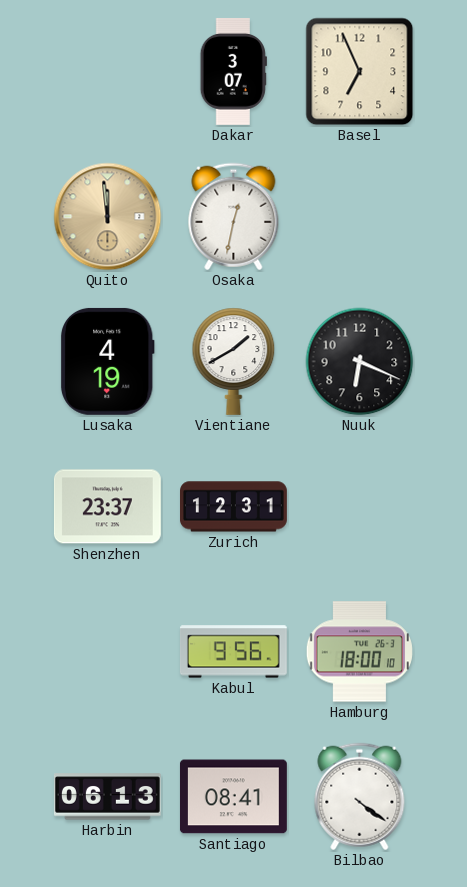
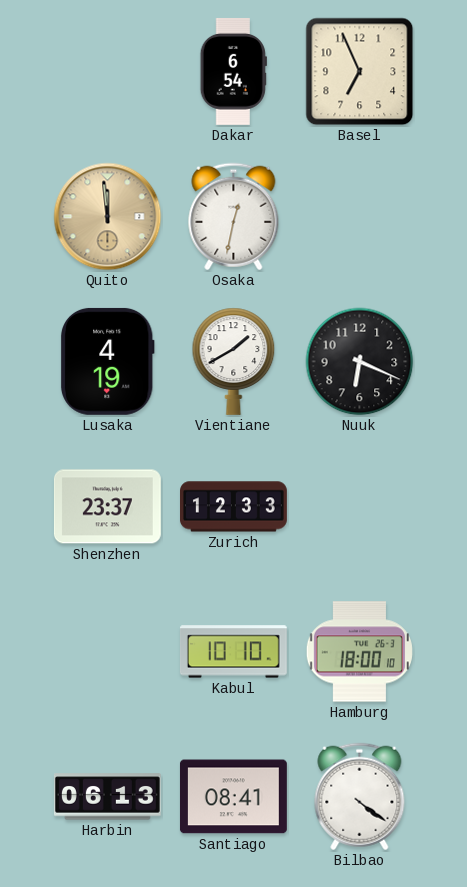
Dakar: 3:07 -> 6:54 (233, 71)
Zurich: 12:31 -> 12:33 (234, 507)
Kabul: 9:56 -> 10:10 (233, 652)
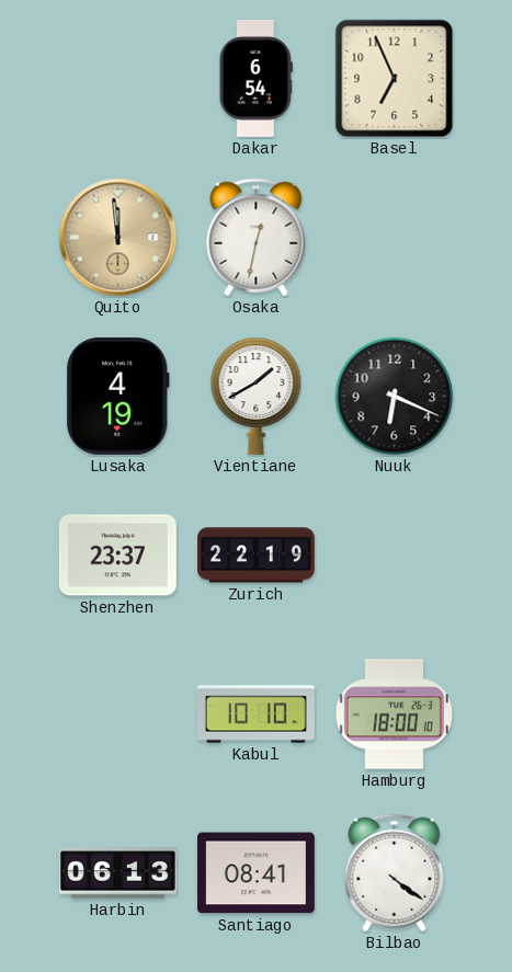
Zurich: 12:33 -> 22:19 (257, 556)
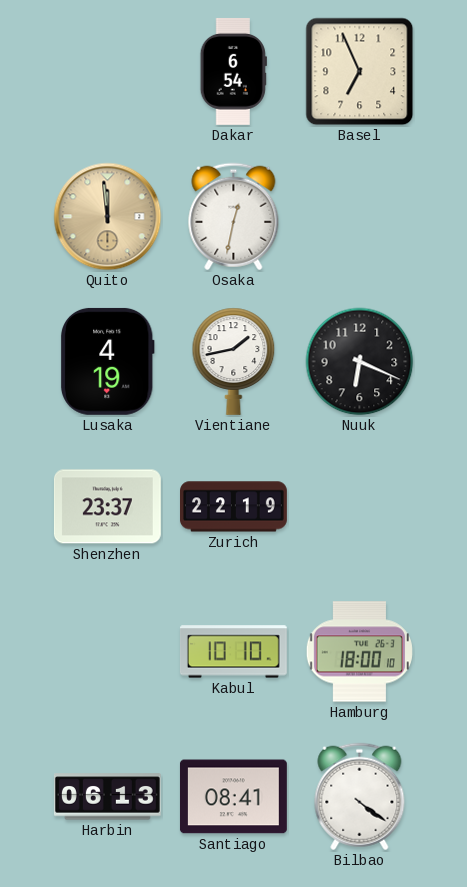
Vientiane: 1:40 -> 1:43 (234, 361)
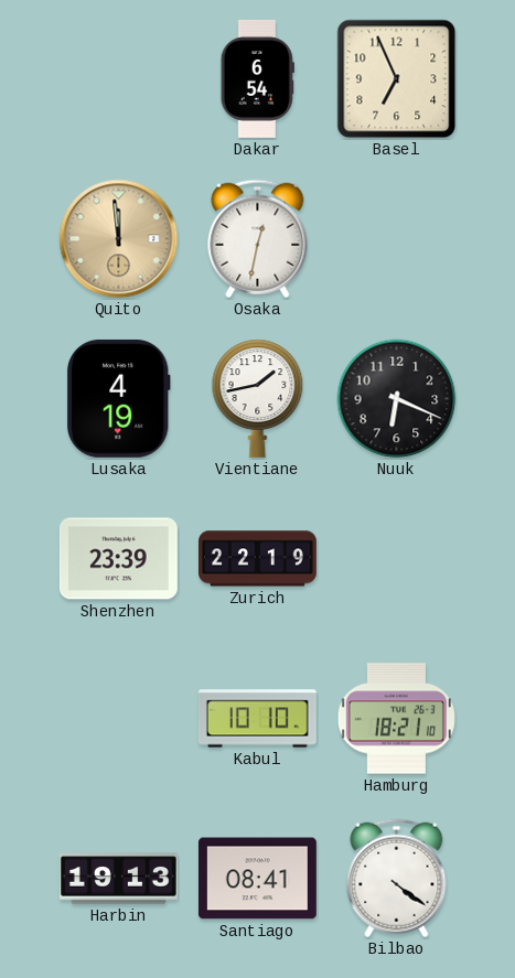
Shenzhen: 23:37 -> 23:39 (118, 559)
Hamburg: 18:00 -> 18:21 (396, 719)
Harbin: 06:13 -> 19:13 (118, 879)
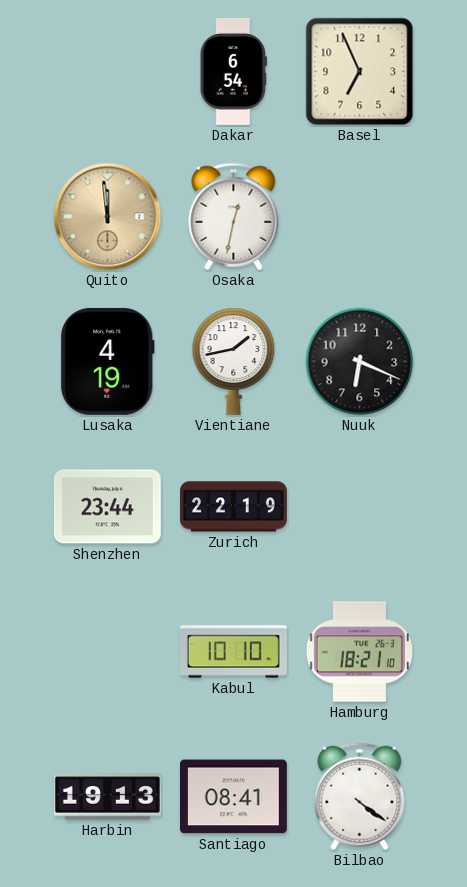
Shenzhen: 23:39 -> 23:44 (107, 507)
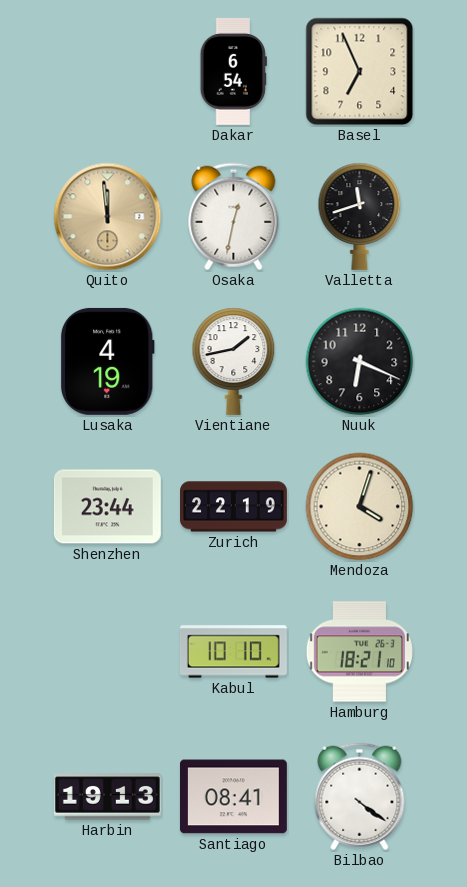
Valletta: none -> 11:42 (360, 216)
Mendoza: none -> 4:03 (360, 507)
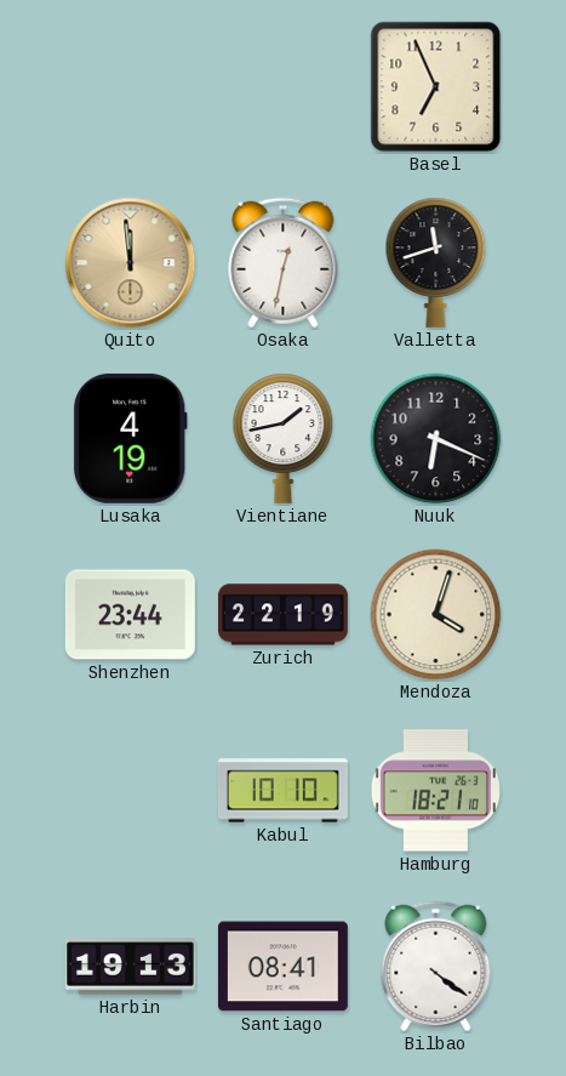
Dakar: 6:54 -> none (233, 71)
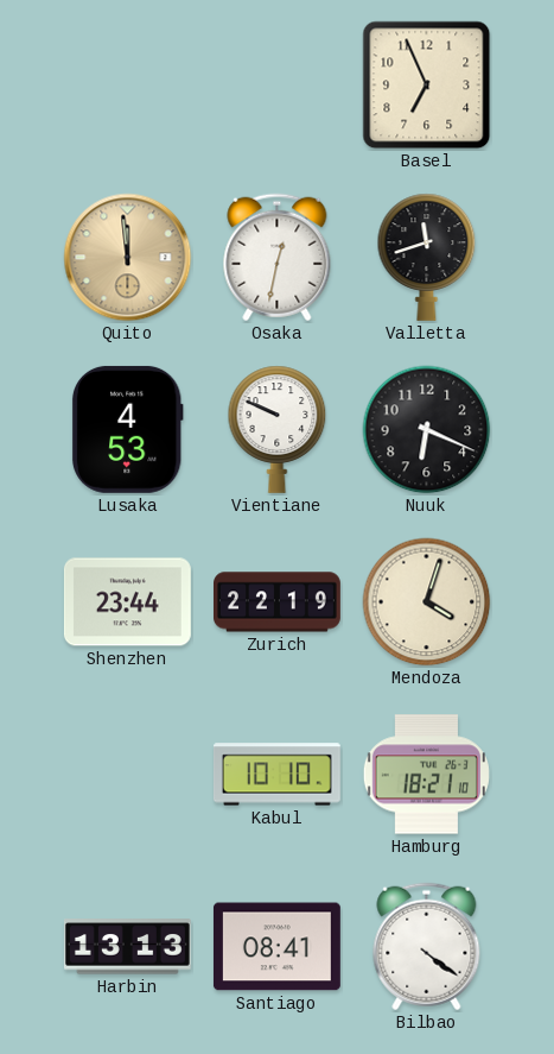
Lusaka: 4:19 -> 4:53 (127, 429)
Vientiane: 1:43 -> 9:49 (278, 429)
Harbin: 19:13 -> 13:13 (127, 947)
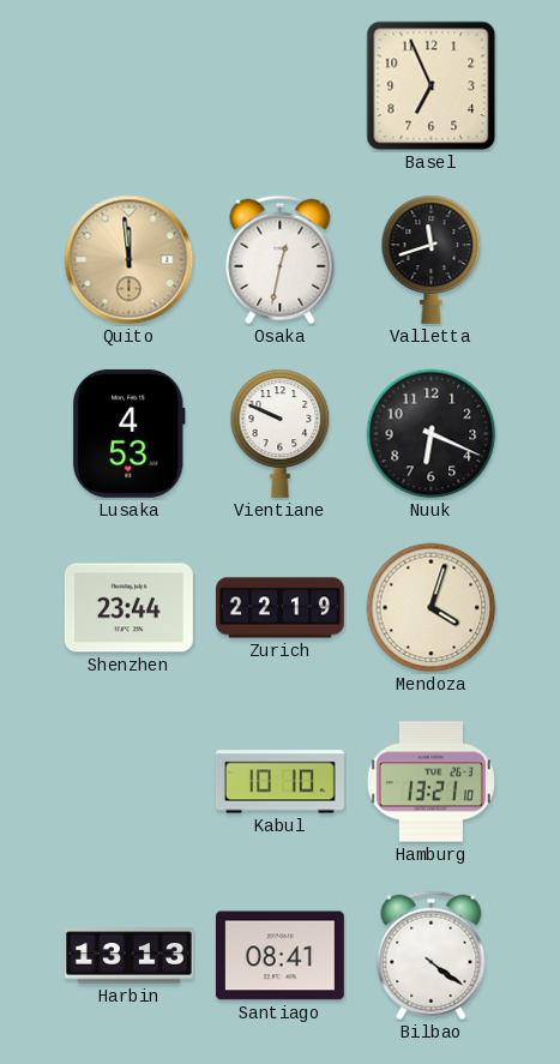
Hamburg: 18:21 -> 13:21 (430, 782)
